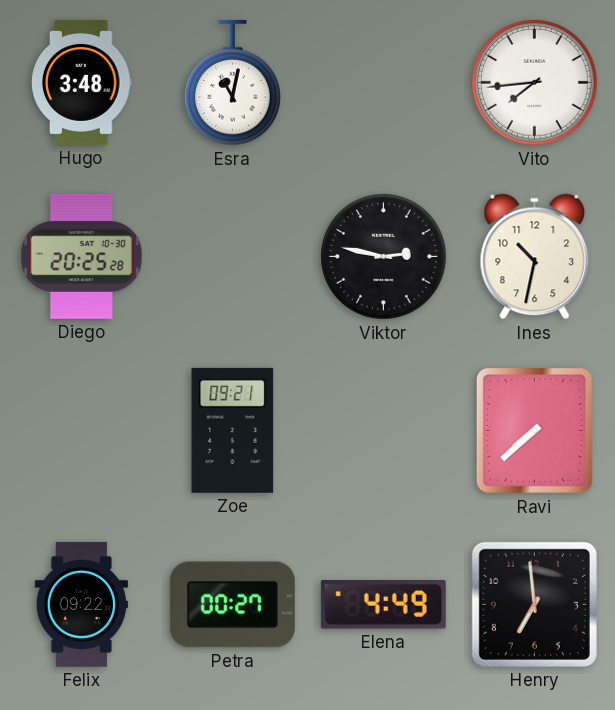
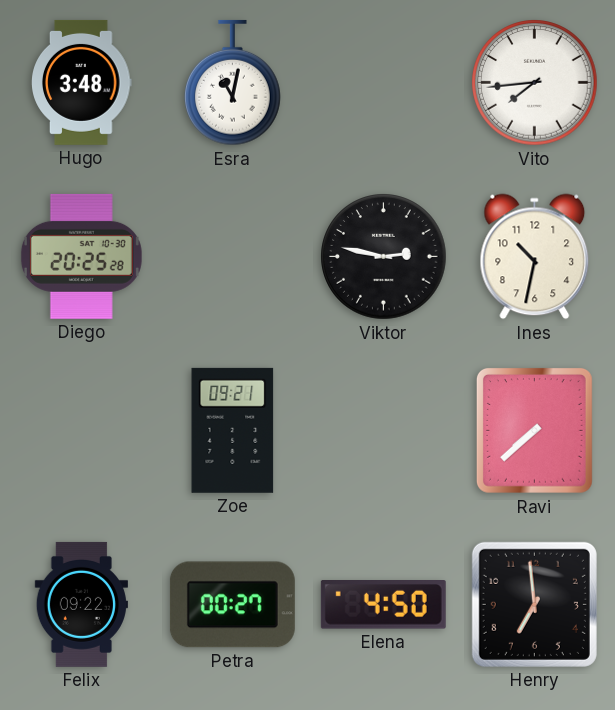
Elena: 4:49 -> 4:50 (383, 605)
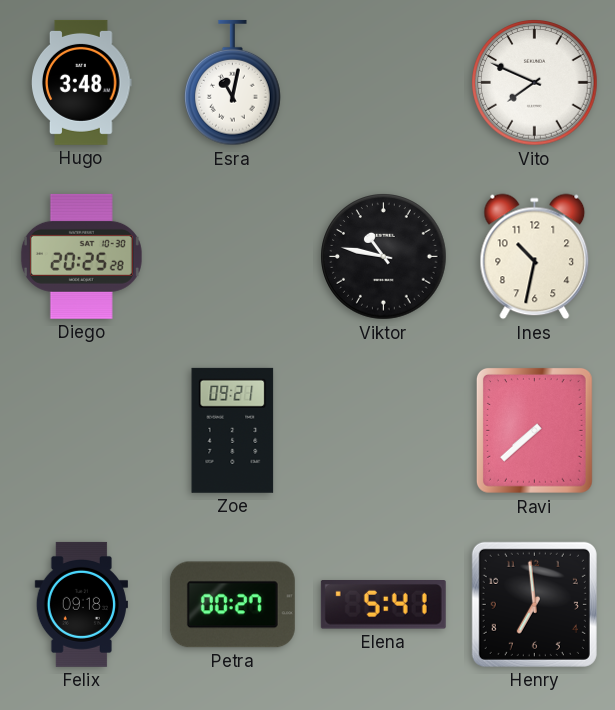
Vito: 7:44 -> 7:49 (535, 83)
Viktor: 2:47 -> 10:47 (384, 257)
Felix: 09:22 -> 09:18 (81, 604)
Elena: 4:50 -> 5:41 (383, 605)
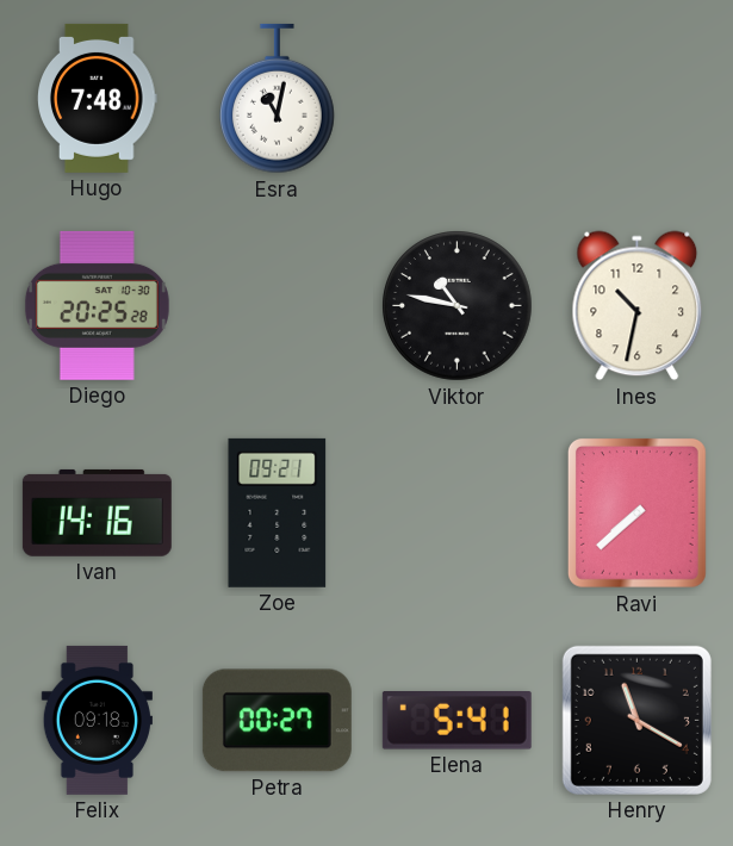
Hugo: 3:48 -> 7:48 (98, 98)
Vito: 7:49 -> none (535, 83)
Ivan: none -> 14:16 (97, 512)
Henry: 6:59 -> 11:20 (636, 720)
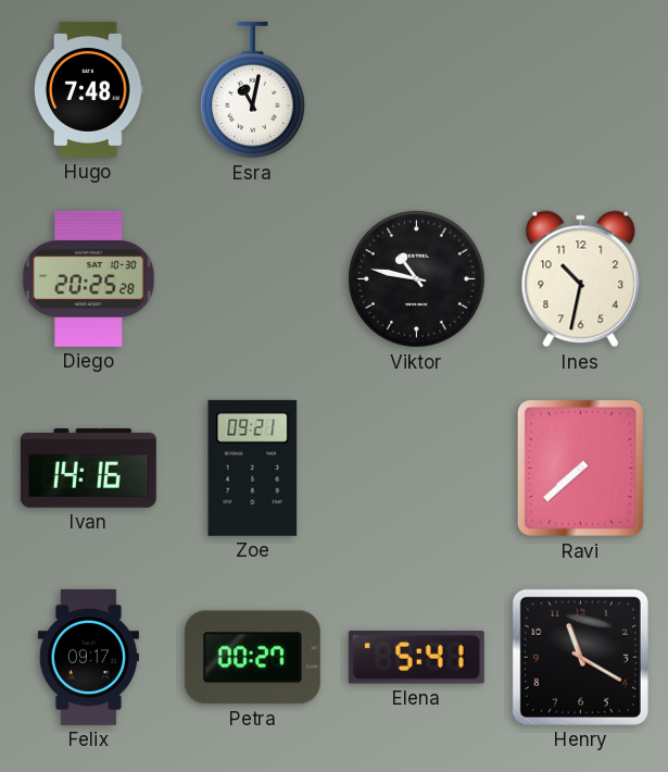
Felix: 09:18 -> 09:17 (88, 657)
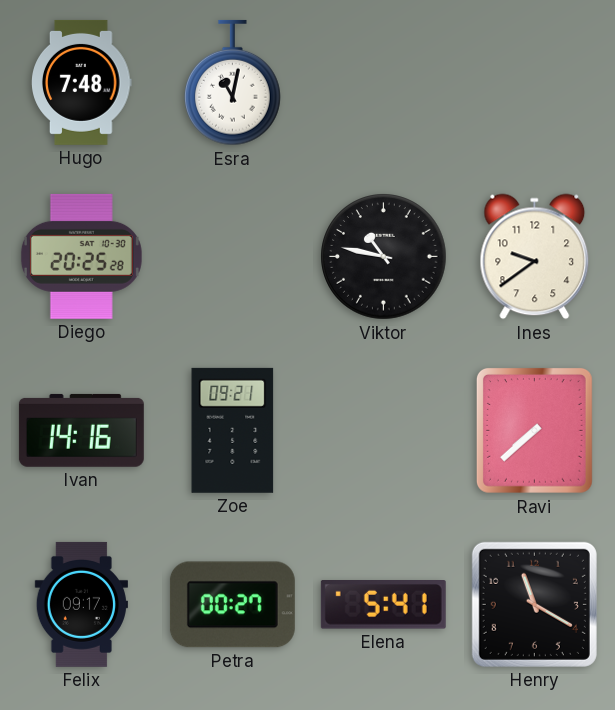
Ines: 10:32 -> 9:39 (535, 257)
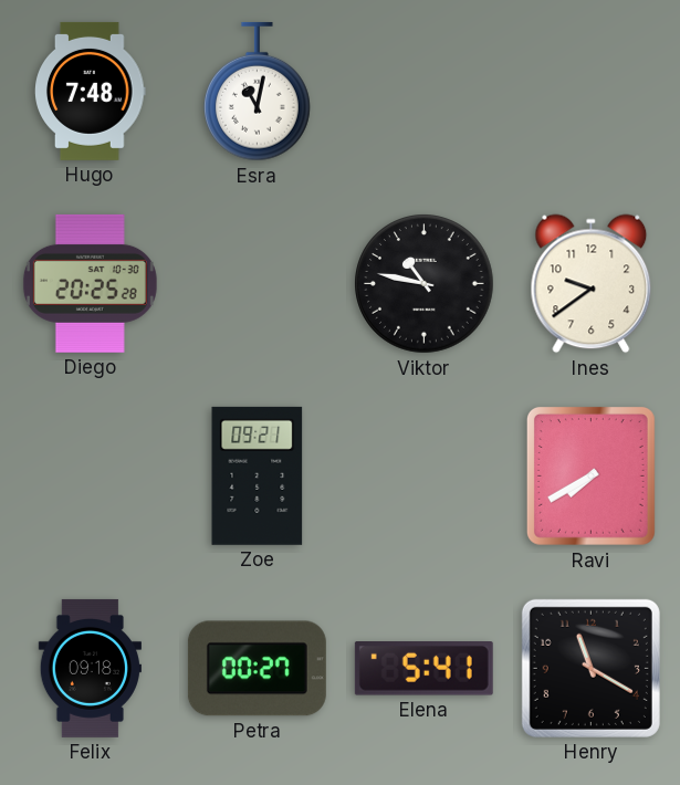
Ivan: 14:16 -> none (81, 430)
Ravi: 7:38 -> 7:40 (590, 475)
Felix: 09:17 -> 09:18 (90, 668)
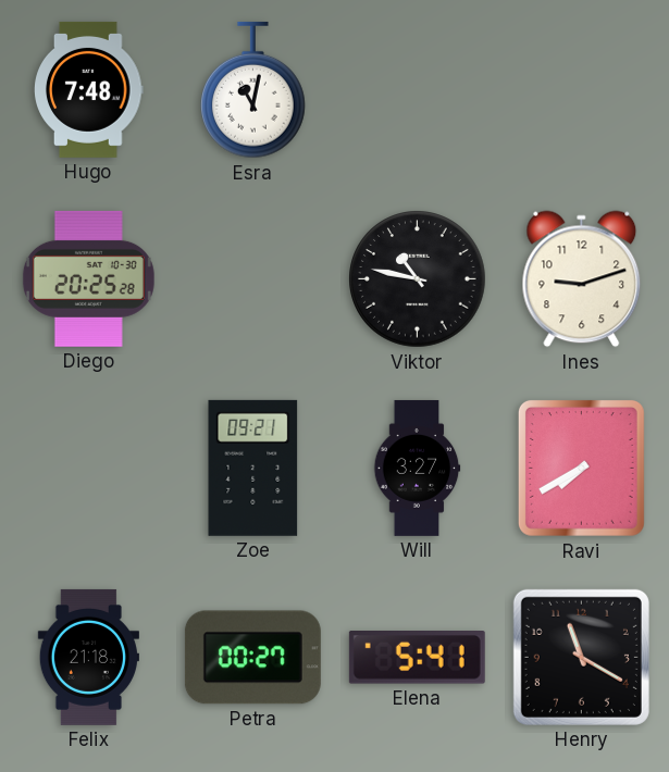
Ines: 9:39 -> 9:12 (582, 279)
Will: none -> 3:27 (417, 468)
Felix: 09:18 -> 21:18 (88, 657)
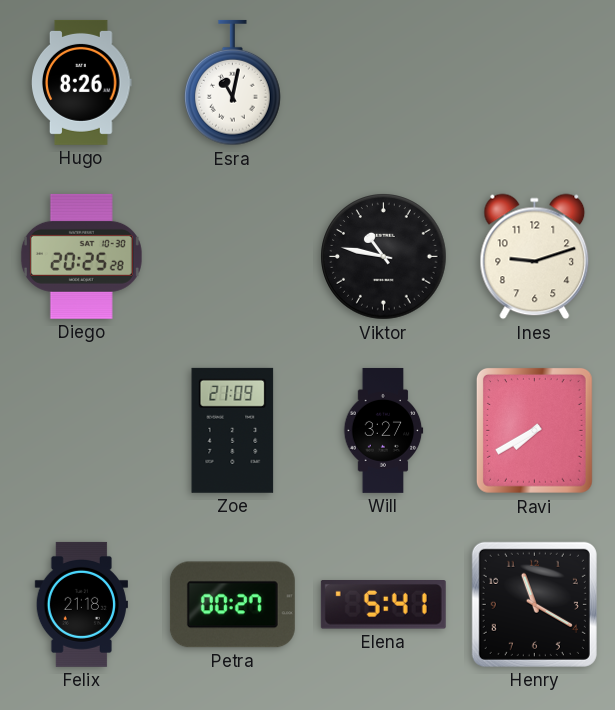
Hugo: 7:48 -> 8:26 (82, 82)
Zoe: 09:21 -> 21:09 (233, 430)
